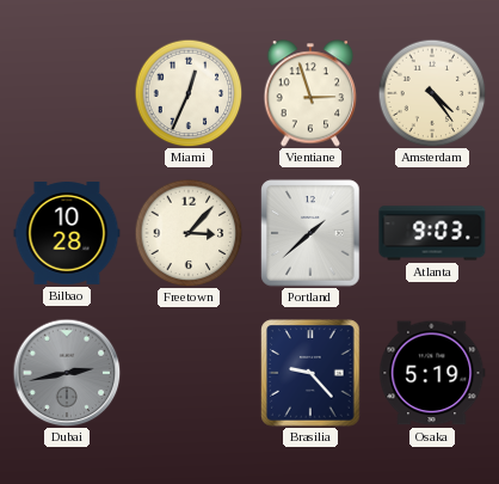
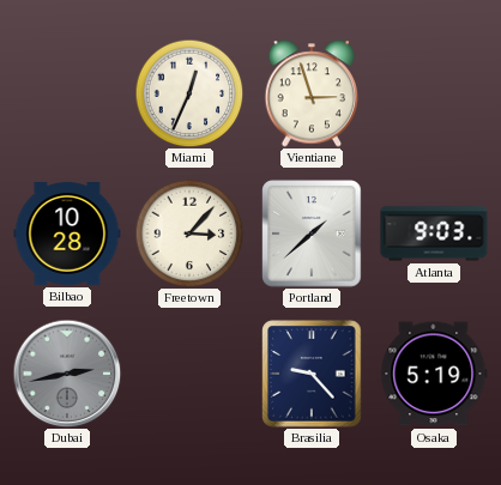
Amsterdam: 4:24 -> none (432, 93)
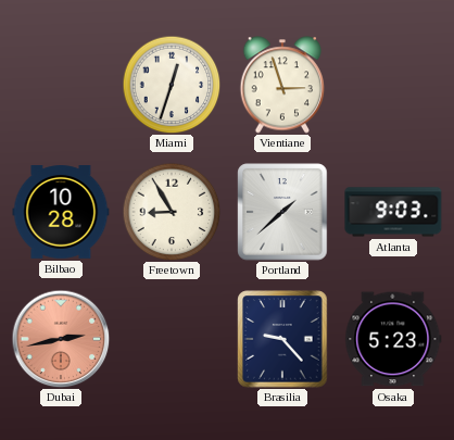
Miami: 12:34 -> 12:33 (172, 85)
Freetown: 3:07 -> 8:55 (172, 212)
Dubai dial: grey -> salmon (61, 339)
Osaka: 5:19 -> 5:23 (393, 339)
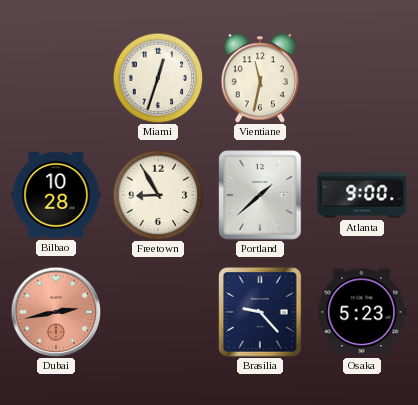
Vientiane: 2:57 -> 11:32 (260, 78)
Atlanta: 9:03 -> 9:00 (362, 195)
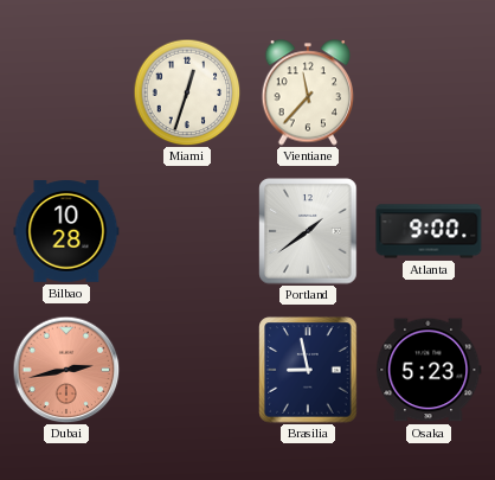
Vientiane: 11:32 -> 11:37 (308, 92)
Freetown: 8:55 -> none (158, 195)
Portland: 1:38 -> 1:39 (308, 231)
Brasilia: 9:23 -> 8:58 (308, 370)
